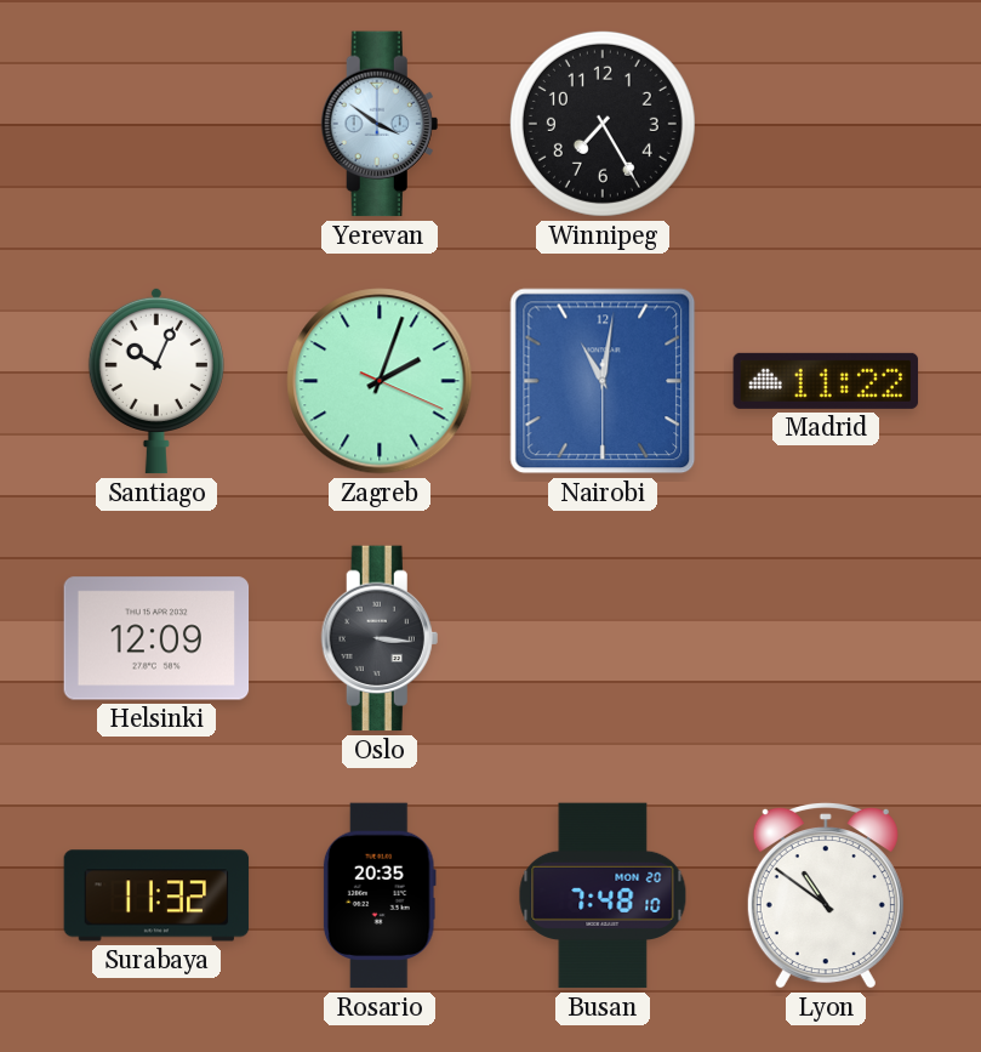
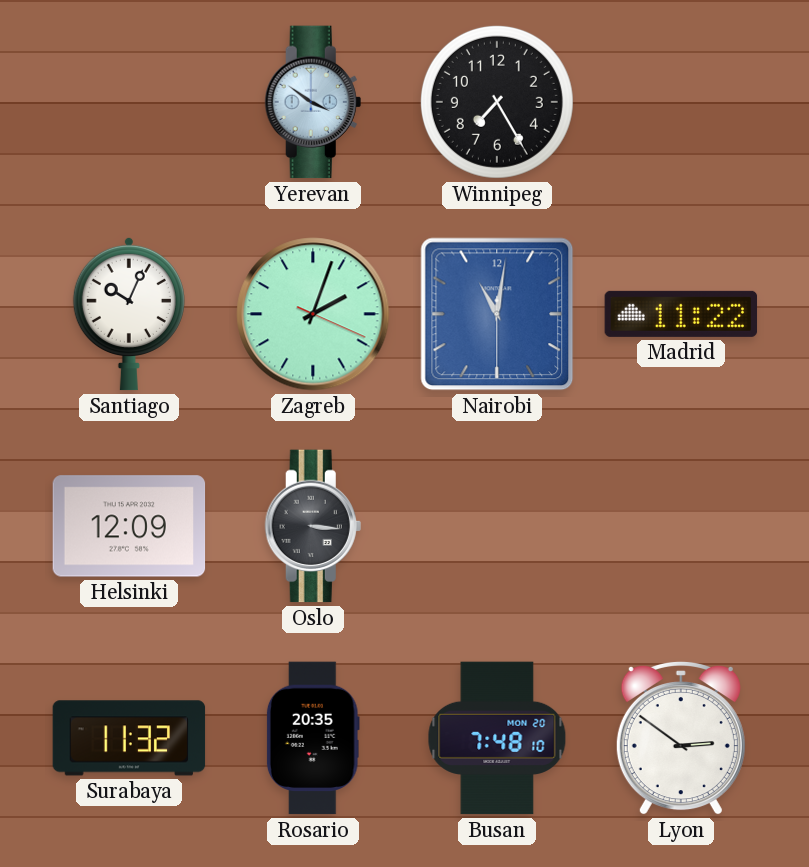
Lyon: 10:51 -> 2:51 (681, 738)
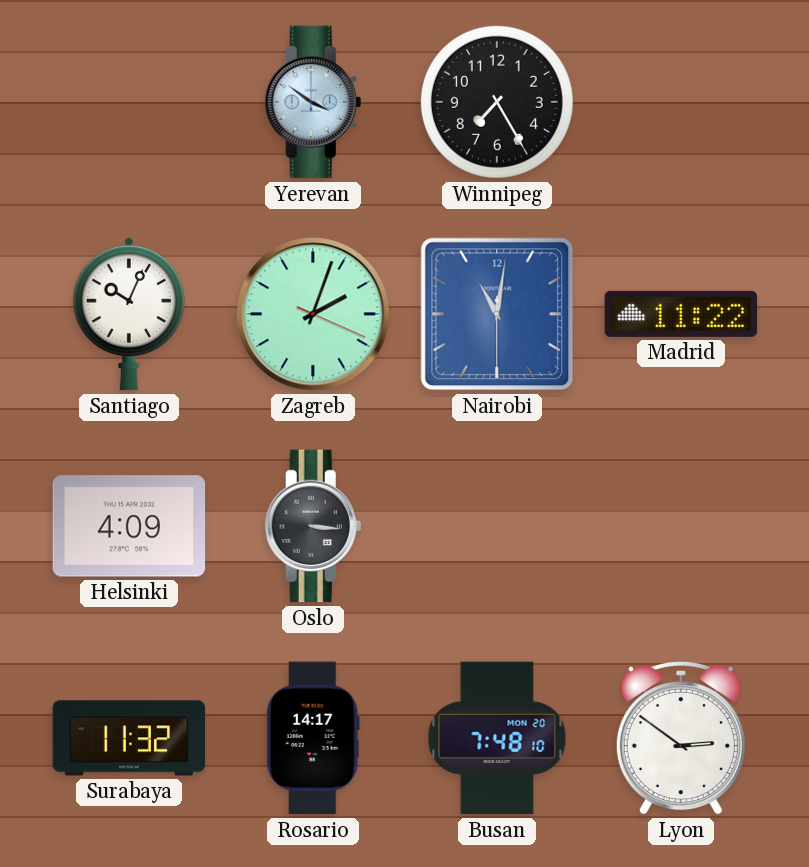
Helsinki: 12:09 -> 4:09 (129, 526)
Rosario: 20:35 -> 14:17 (313, 738)
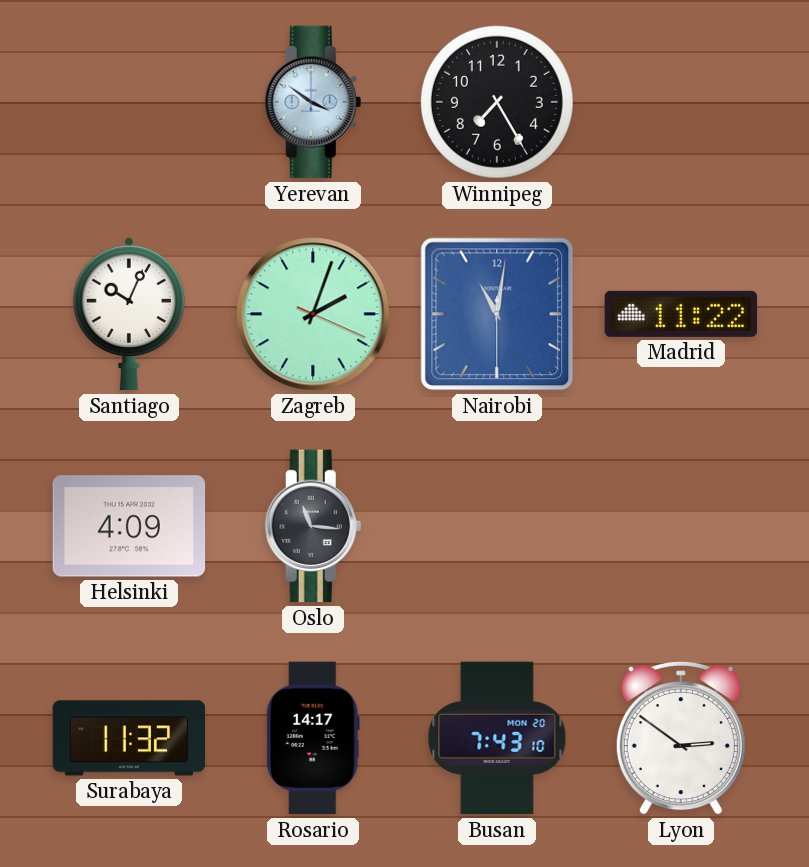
Oslo: 3:16 -> 11:16 (313, 526)
Busan: 7:48 -> 7:43 (497, 738)
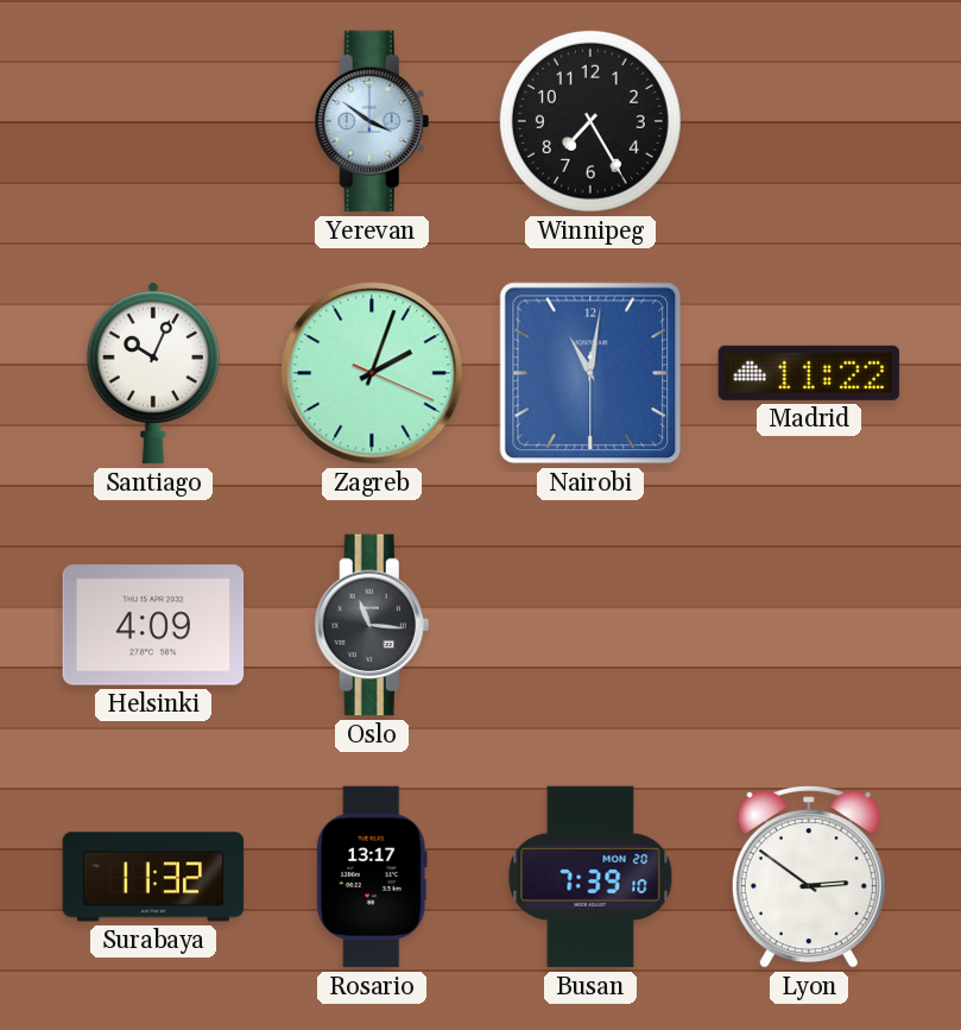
Rosario: 14:17 -> 13:17 (372, 877)
Busan: 7:43 -> 7:39 (590, 877)
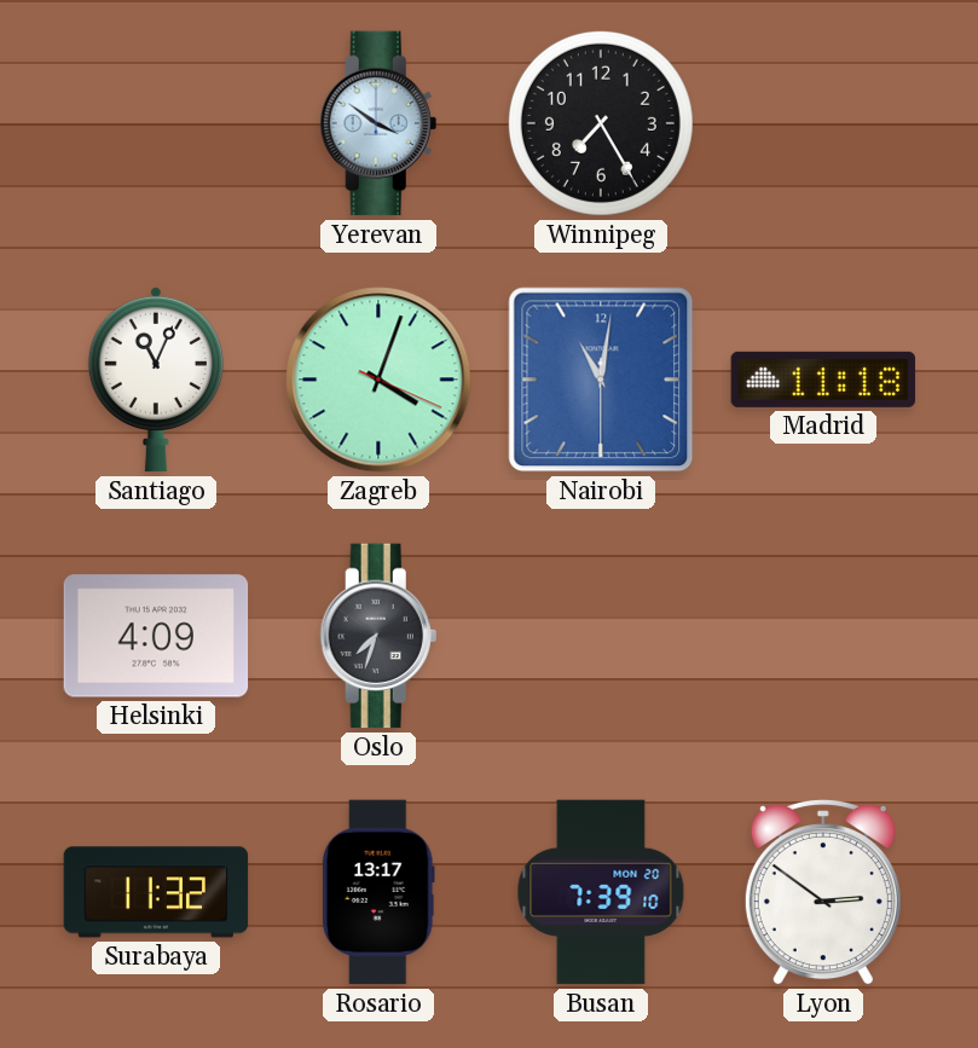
Santiago: 10:04 -> 11:04 (156, 380)
Zagreb: 2:03 -> 4:03 (378, 380)
Madrid: 11:22 -> 11:18 (823, 380)
Oslo: 11:16 -> 7:33 (378, 636)
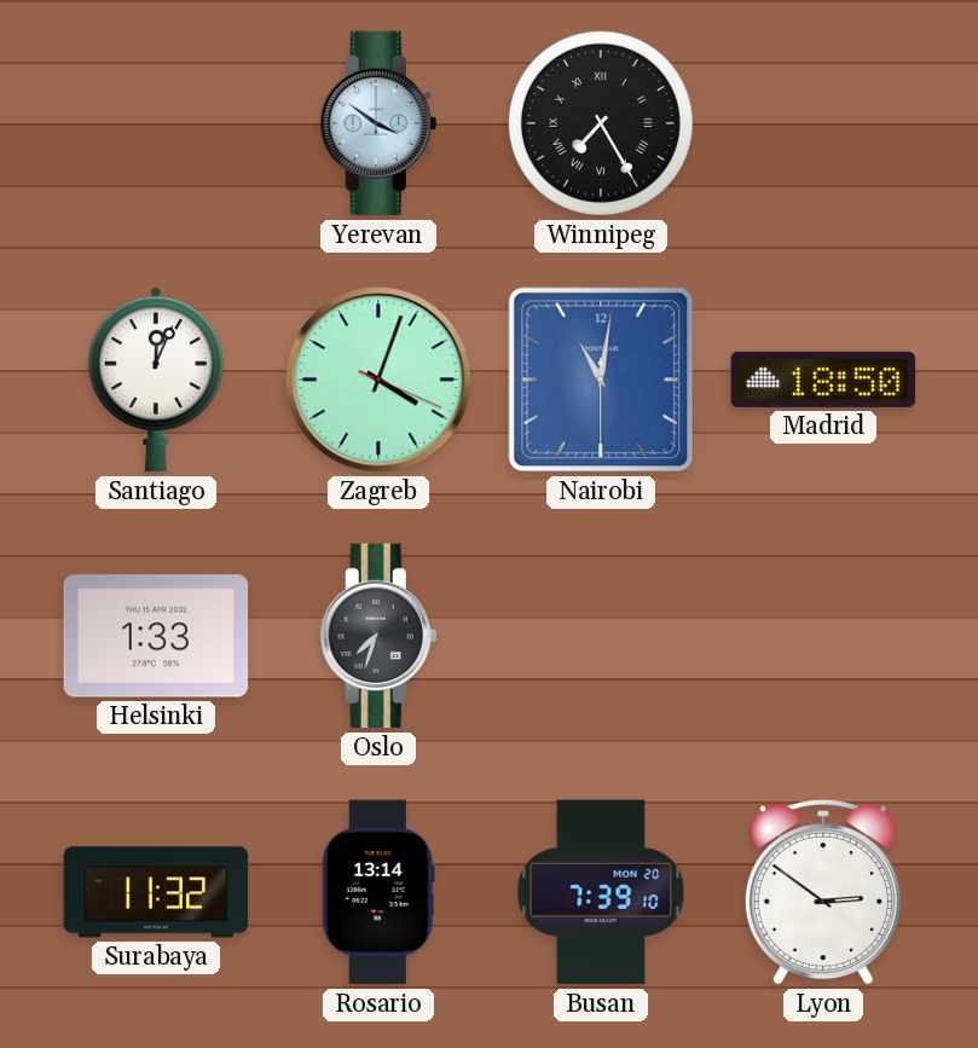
Winnipeg numerals: Arabic -> Roman (601, 123)
Santiago: 11:04 -> 12:04 (156, 380)
Madrid: 11:18 -> 18:50 (823, 380)
Helsinki: 4:09 -> 1:33 (156, 636)
Rosario: 13:17 -> 13:14 (378, 892)
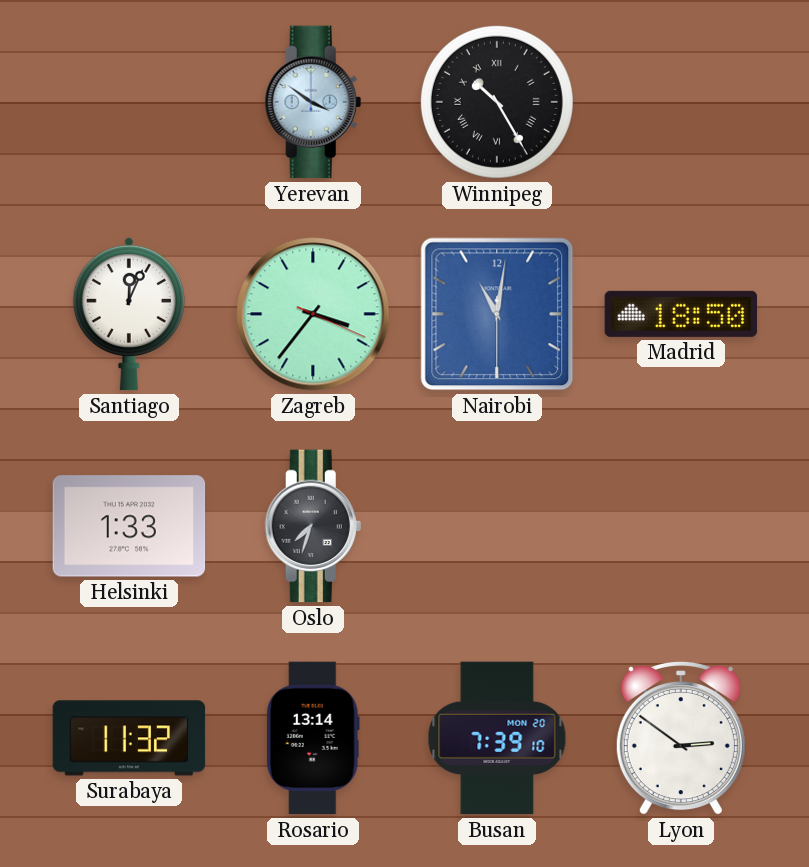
Winnipeg: 7:25 -> 10:25 (497, 102)
Zagreb: 4:03 -> 3:36 (313, 314)
